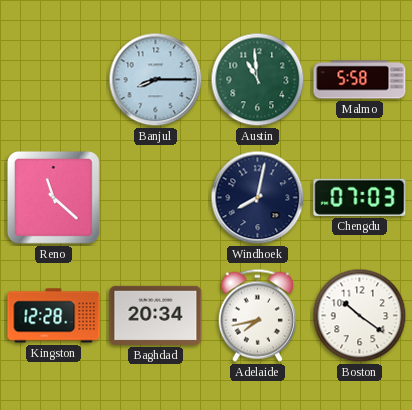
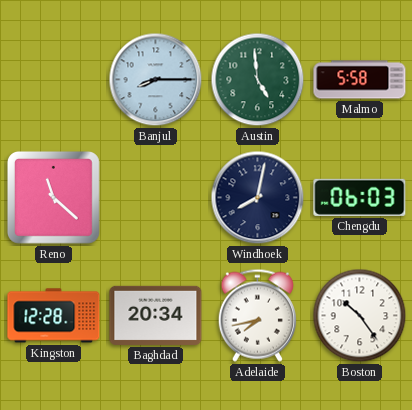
Austin: 10:59 -> 4:59 (258, 80)
Chengdu: 07:03 -> 06:03 (360, 197)
Boston: 10:21 -> 10:24 (360, 316)
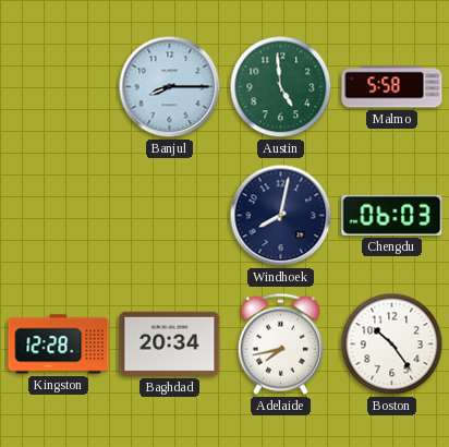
Reno: 11:22 -> none (53, 197)
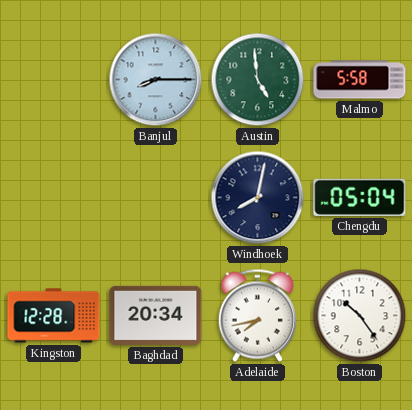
Chengdu: 06:03 -> 05:04 (360, 197)
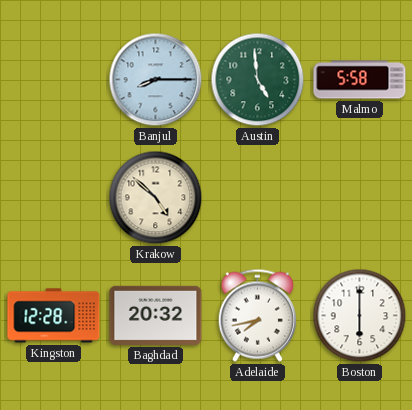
Krakow: none -> 4:52 (156, 198)
Windhoek: 8:02 -> none (258, 198)
Chengdu: 05:04 -> none (360, 197)
Baghdad: 20:34 -> 20:32 (156, 315)
Boston: 10:24 -> 6:00 (360, 316)
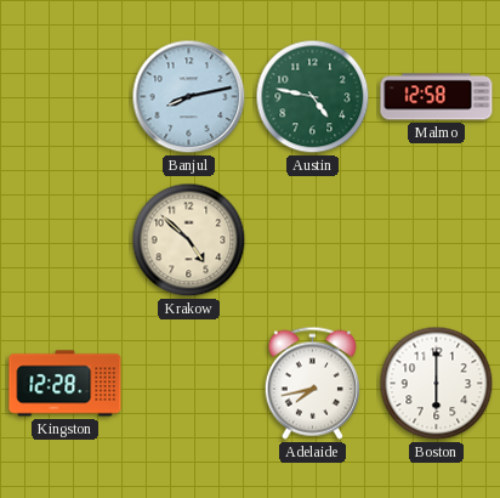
Banjul: 8:15 -> 8:13 (189, 97)
Austin: 4:59 -> 4:47 (313, 97)
Malmo: 5:58 -> 12:58 (437, 97)
Baghdad: 20:32 -> none (156, 315)
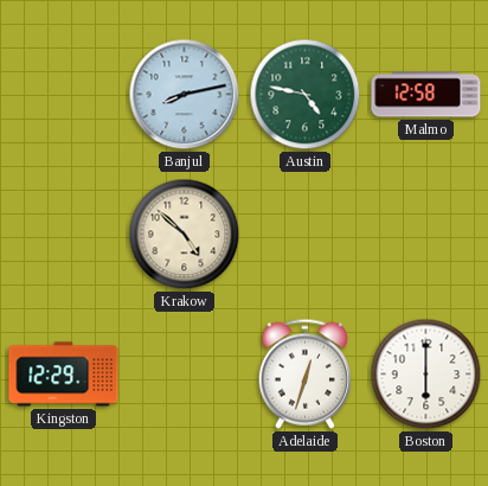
Kingston: 12:28 -> 12:29 (64, 375)
Adelaide: 7:43 -> 12:33 (304, 373)
